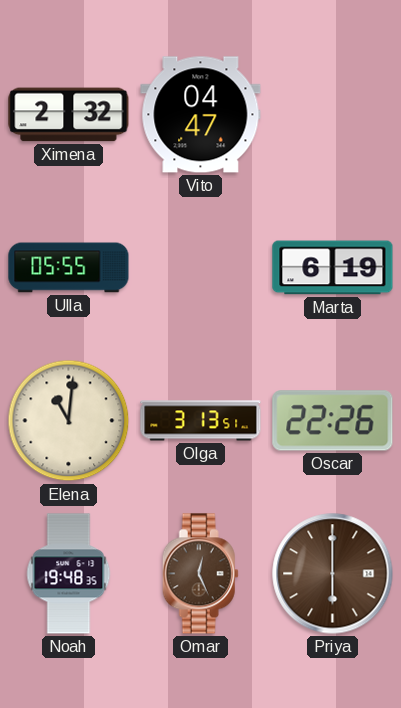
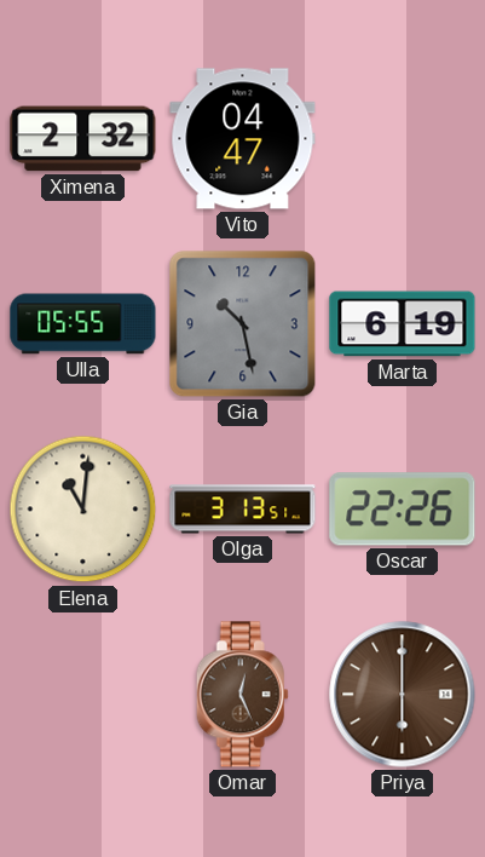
Gia: none -> 10:28 (243, 324)
Noah: 19:48 -> none (69, 574)
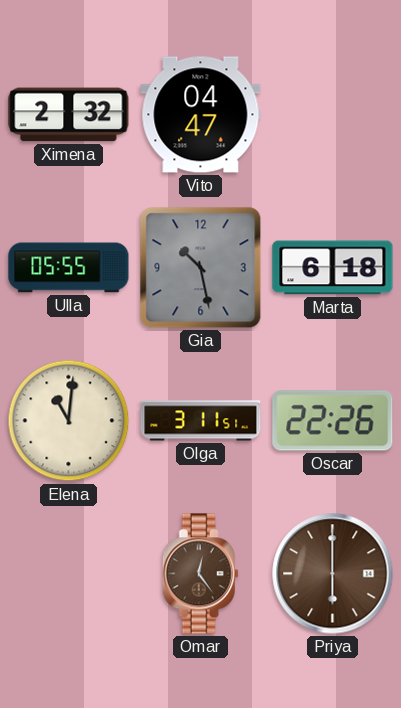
Marta: 6:19 -> 6:18 (333, 268)
Olga: 3:13 -> 3:11 (201, 421)
Omar: 12:26 -> 12:24 (200, 574)
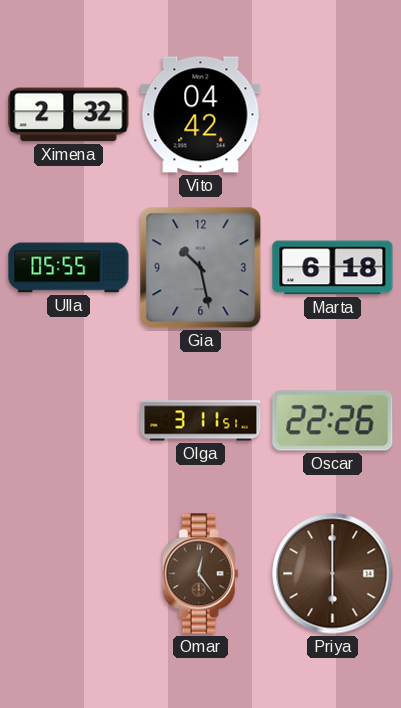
Vito: 04:47 -> 04:42 (201, 115)
Elena: 11:01 -> none (69, 421)
